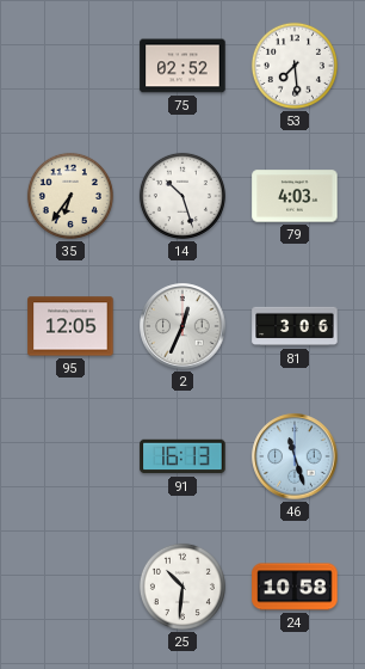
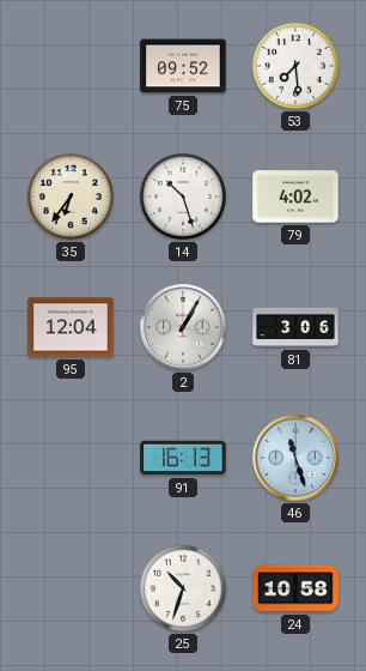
75: 02:52 -> 09:52 (183, 66)
79: 4:03 -> 4:02 (295, 197)
95: 12:05 -> 12:04 (71, 327)
2: 12:34 -> 1:05 (183, 327)
25: 10:31 -> 10:33 (183, 588)
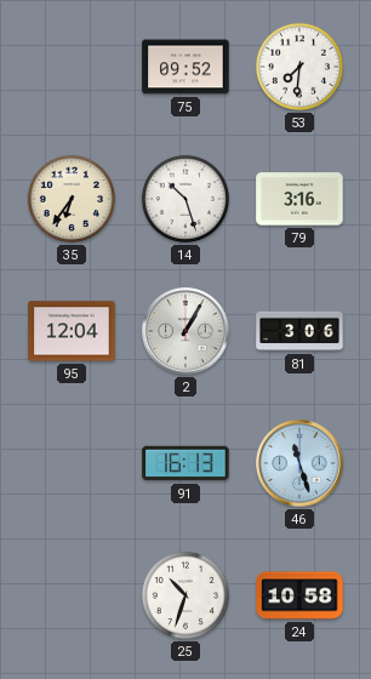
53: 7:29 -> 7:31 (299, 67)
79: 4:02 -> 3:16 (299, 199)
